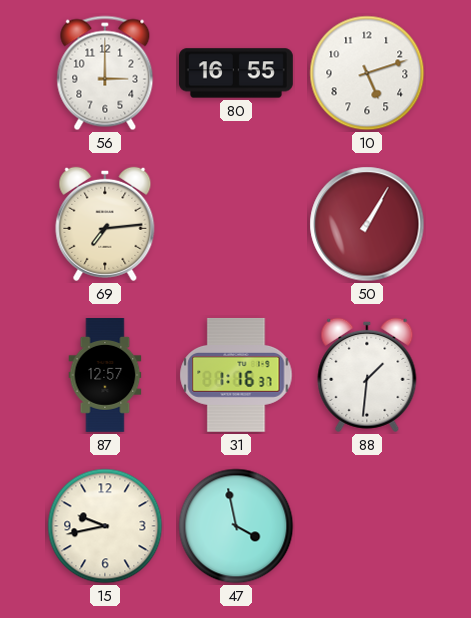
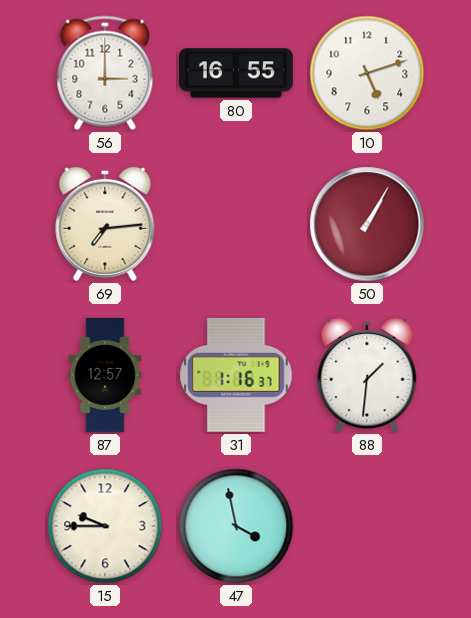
15: 9:43 -> 9:45 (105, 526)
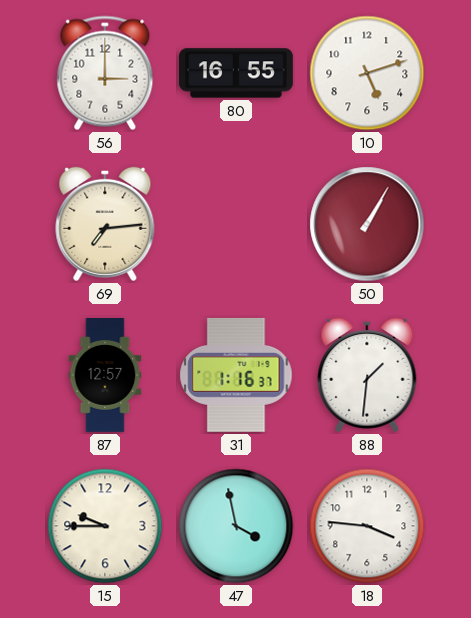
18: none -> 3:46 (367, 526)
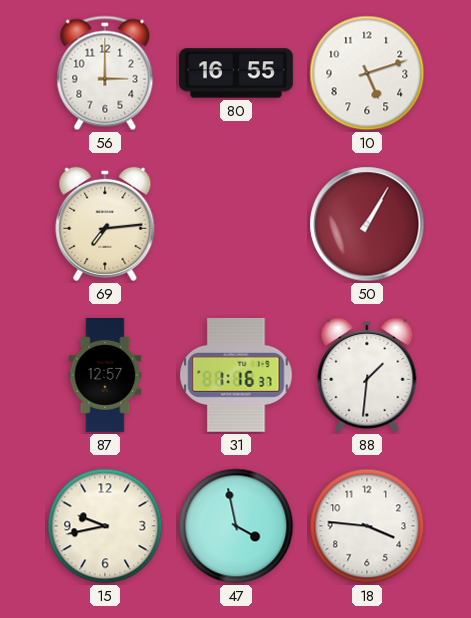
15: 9:45 -> 9:43 (105, 526)
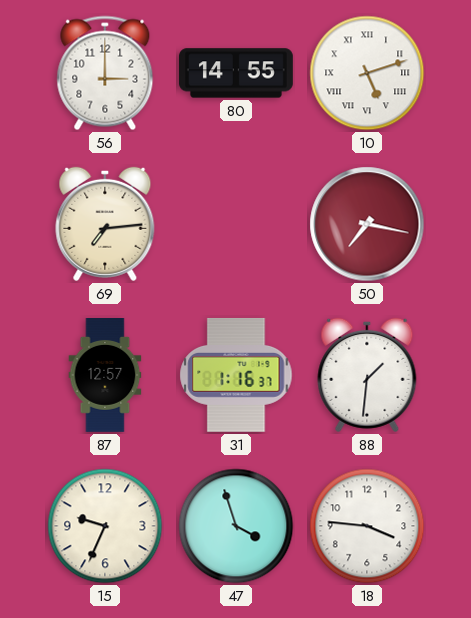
80: 16:55 -> 14:55 (237, 73)
10 numerals: Arabic -> Roman (367, 73)
50: 1:05 -> 7:17 (367, 224)
15: 9:43 -> 9:34 (105, 526)
47: 3:58 -> 3:57 (236, 526)
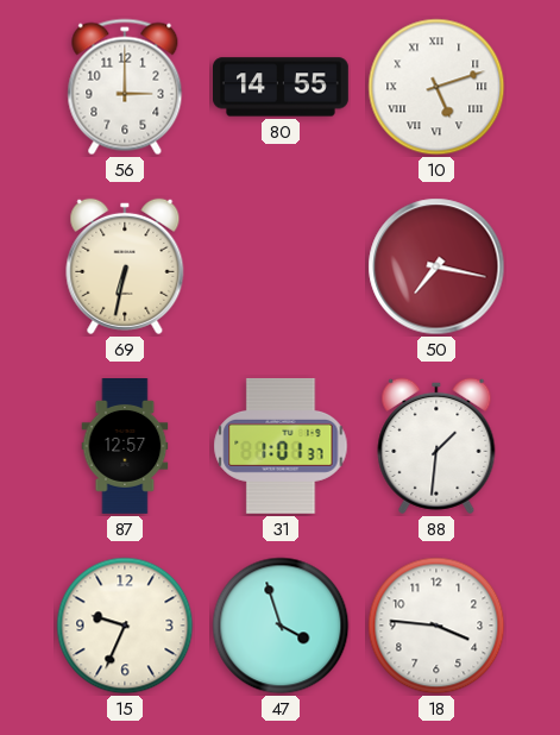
69: 7:14 -> 6:32 (125, 266)
31: 1:16 -> 1:01 (281, 446)
